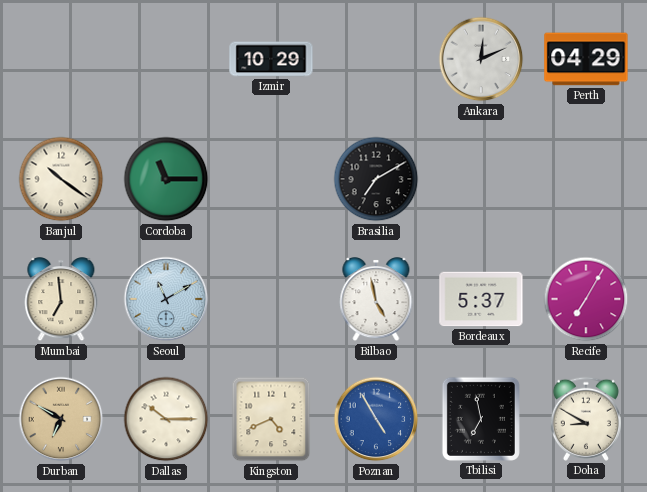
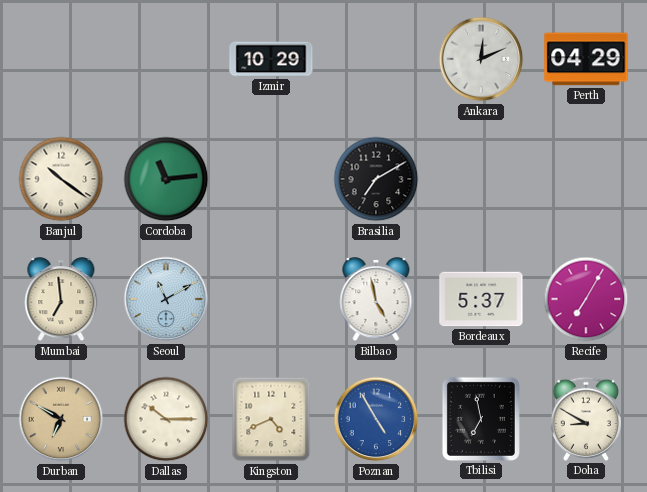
Cordoba: 11:15 -> 11:14 (166, 179)
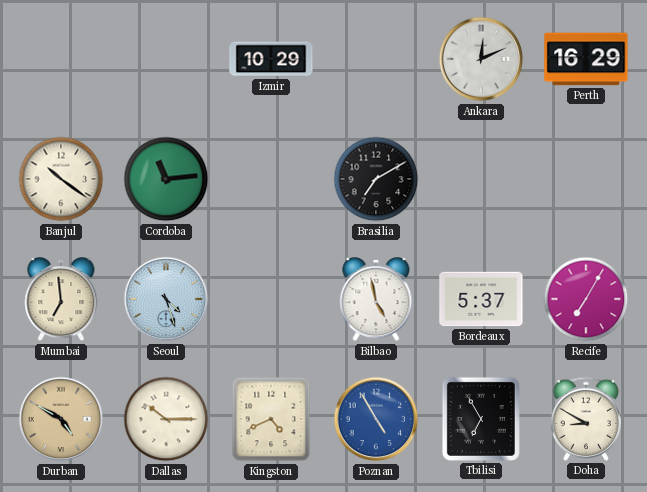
Perth: 04:29 -> 16:29 (586, 59)
Seoul: 11:10 -> 4:27 (166, 299)
Durban: 6:50 -> 4:50 (61, 419)
Tbilisi: 6:58 -> 6:55 (481, 419)
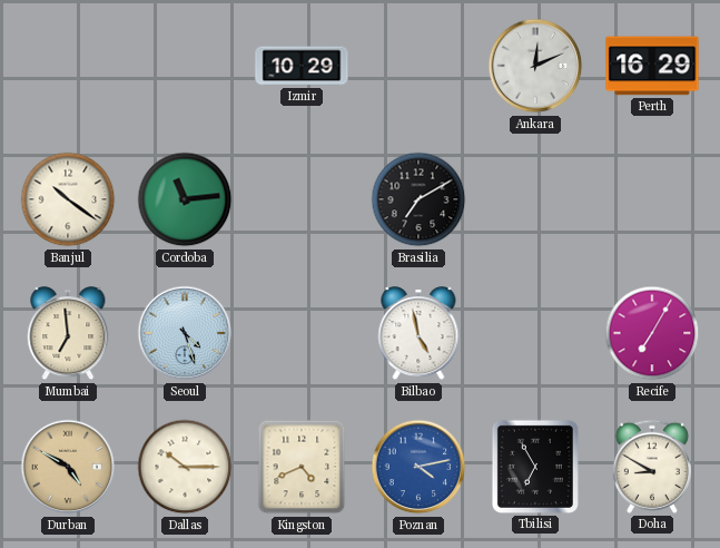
Bordeaux: 5:37 -> none (481, 299)
Poznan: 4:55 -> 4:13 (418, 467)
